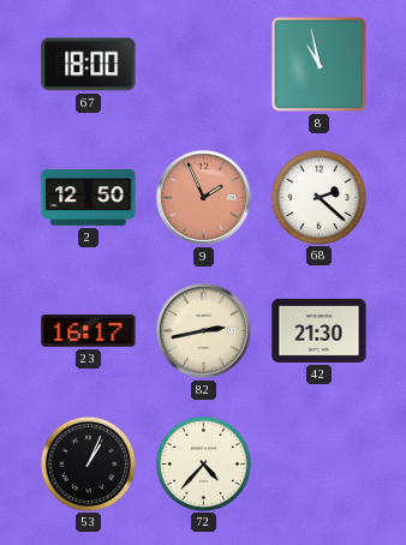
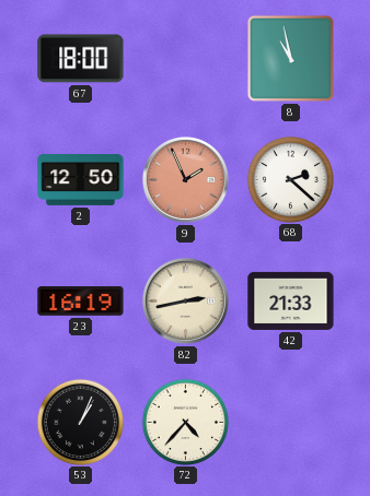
23: 16:17 -> 16:19 (81, 302)
42: 21:30 -> 21:33 (291, 300)
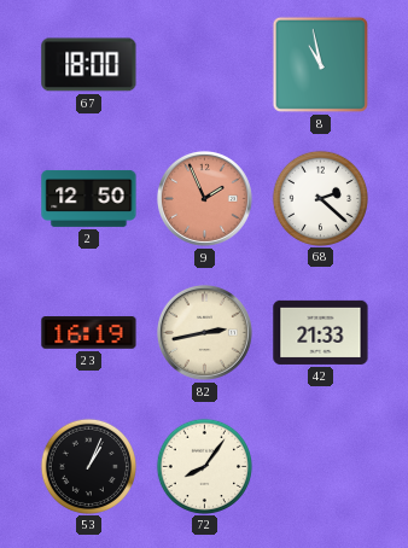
72: 4:37 -> 8:06 (204, 466)
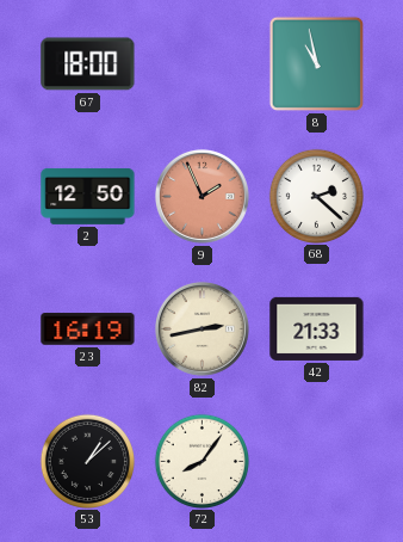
53: 1:04 -> 1:08 (87, 461)
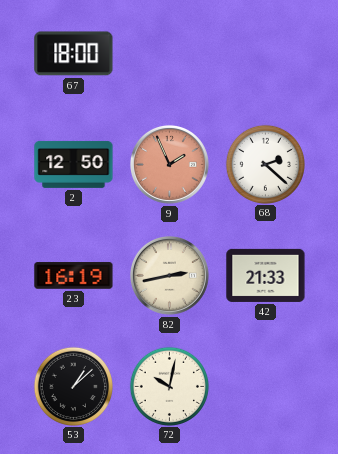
8: 10:58 -> none (316, 63)
72: 8:06 -> 10:02 (169, 386)
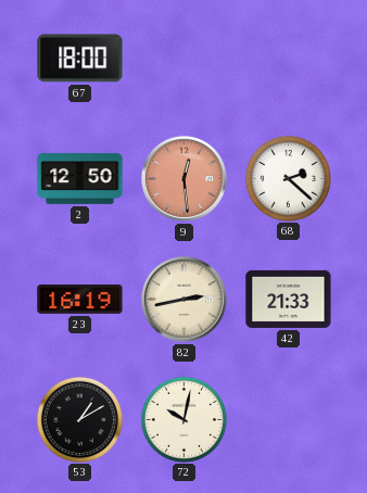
9: 1:56 -> 12:29 (184, 178)
53: 1:08 -> 1:10 (79, 419)
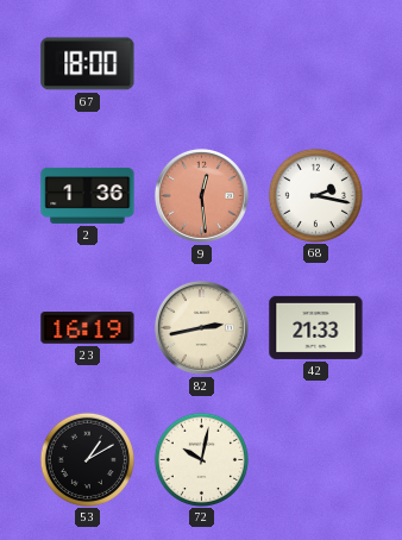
2: 12:50 -> 1:36 (88, 195)
68: 2:22 -> 2:17 (315, 195)
